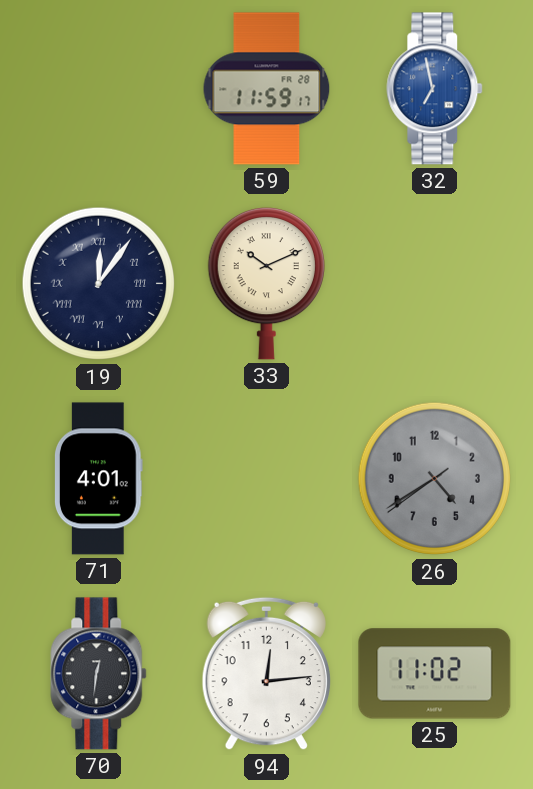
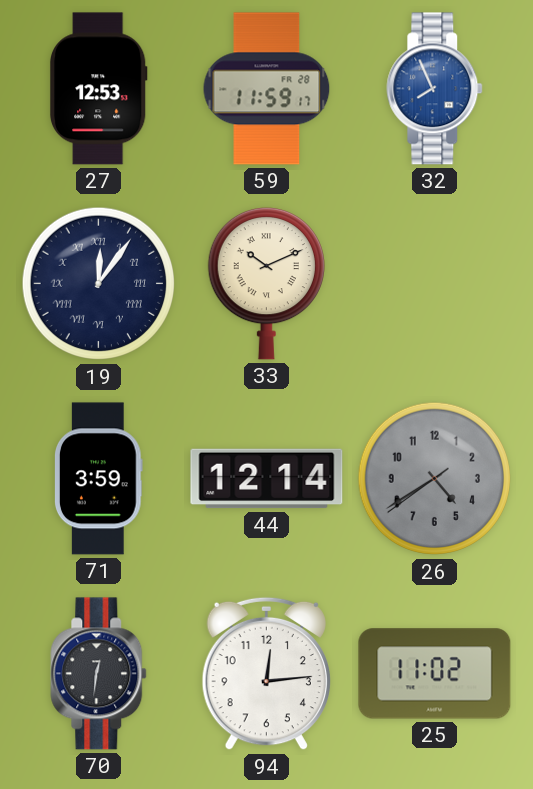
27: none -> 12:53 (98, 89)
32: 6:58 -> 7:56 (435, 89)
71: 4:01 -> 3:59 (98, 479)
44: none -> 12:14 (267, 479)
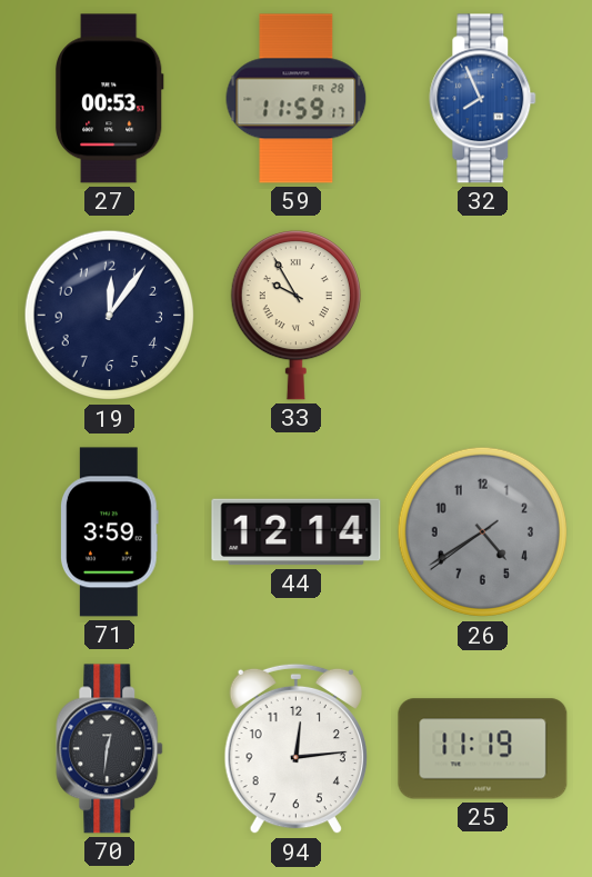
27: 12:53 -> 00:53 (109, 99)
19 numerals: Roman -> Arabic (110, 316)
33: 10:11 -> 9:55 (295, 315)
25: 11:02 -> 11:19 (483, 749)
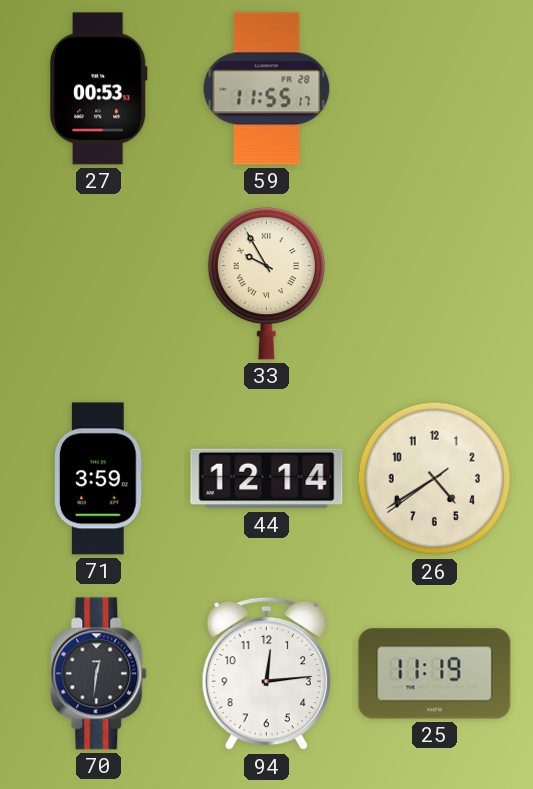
59: 11:59 -> 11:55 (267, 89)
32: 7:56 -> none (483, 99)
19: 12:06 -> none (110, 316)
26 dial: grey -> cream (435, 479)
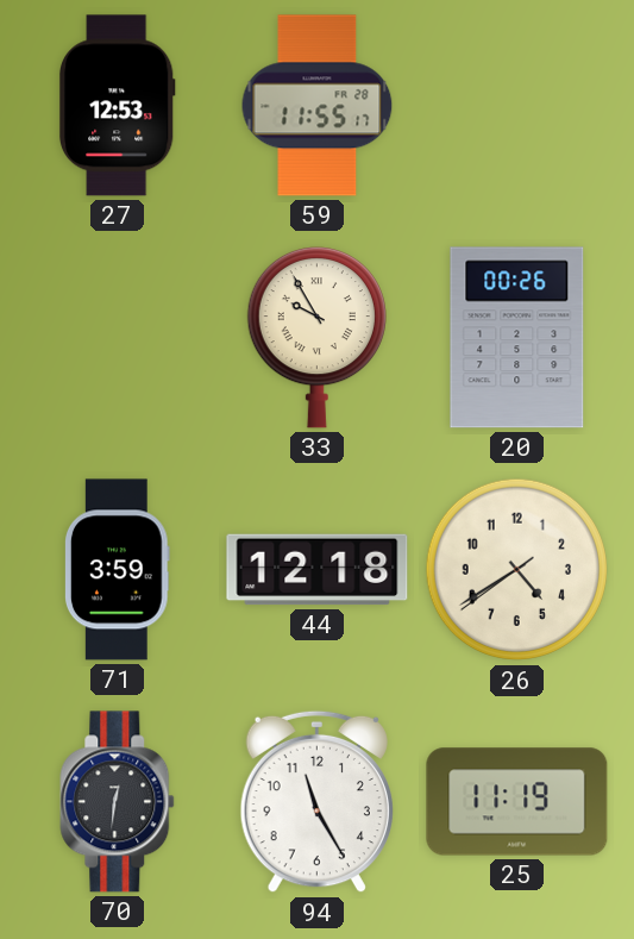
27: 00:53 -> 12:53 (117, 106)
20: none -> 00:26 (517, 338)
44: 12:14 -> 12:18 (318, 570)
94: 12:14 -> 11:25 (316, 802)
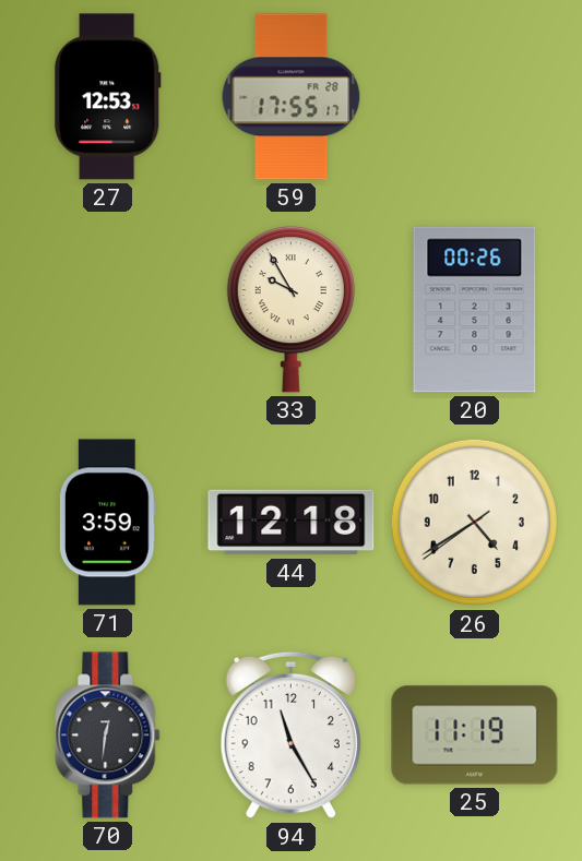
59: 11:55 -> 17:55 (292, 97)
